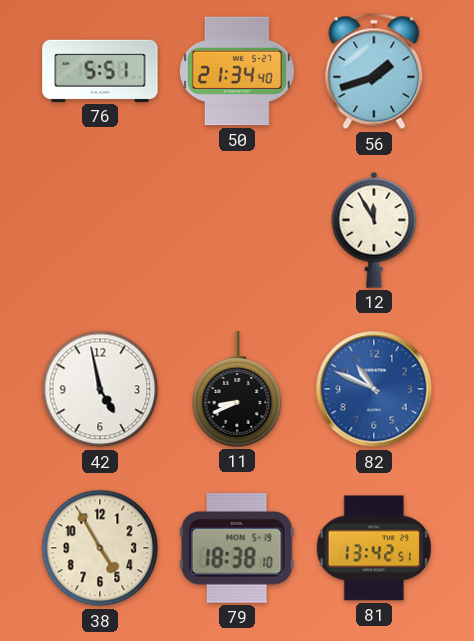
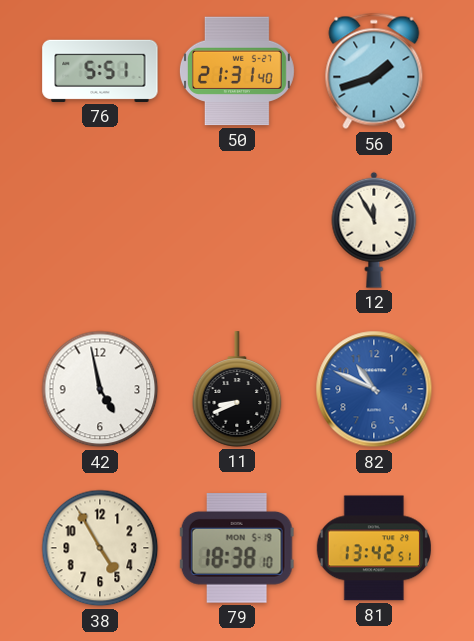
50: 21:34 -> 21:31 (237, 71)
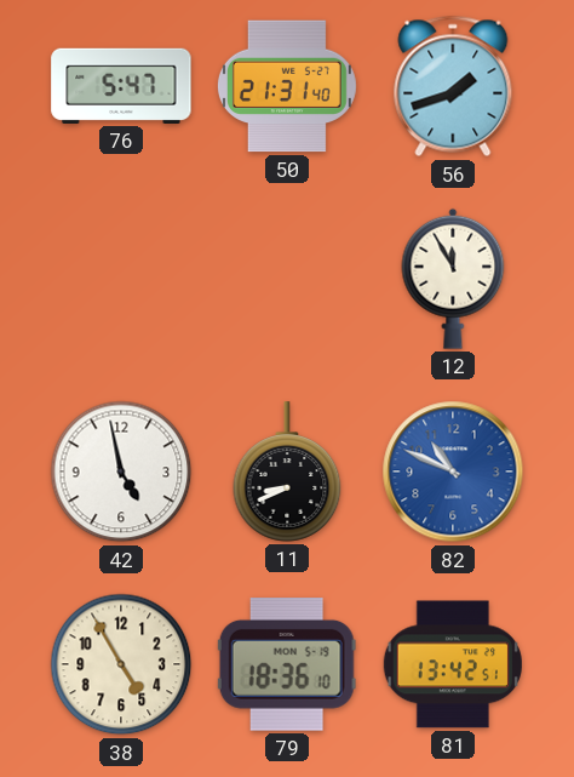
76: 5:51 -> 5:47 (121, 86)
79: 18:38 -> 18:36 (287, 665)
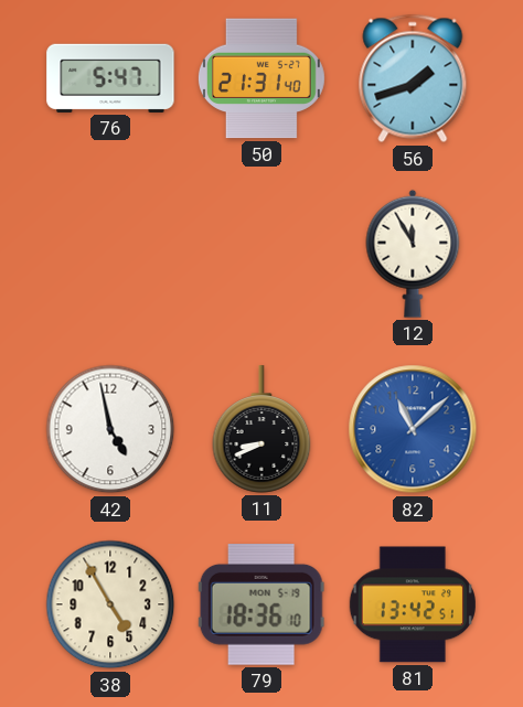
82: 10:49 -> 11:08 (413, 429)
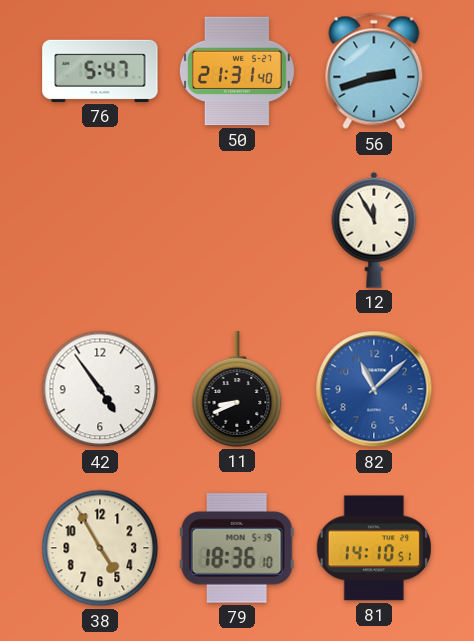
56: 1:42 -> 2:42 (374, 71)
42: 4:58 -> 4:54 (100, 389)
81: 13:42 -> 14:10 (373, 548)
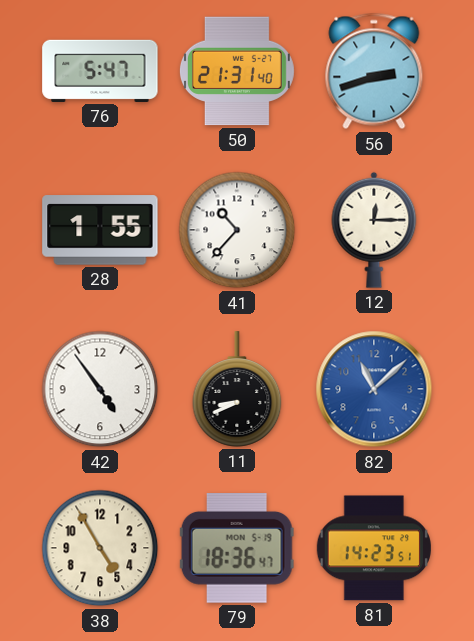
28: none -> 1:55 (100, 230)
41: none -> 10:37 (237, 230)
12: 11:55 -> 12:15 (374, 230)
79: 18:36:10 -> 18:36:47 (237, 549)
81: 14:10 -> 14:23 (373, 548)
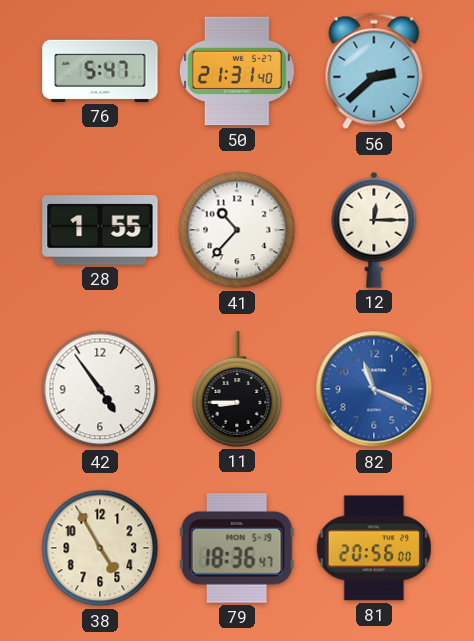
56: 2:42 -> 2:38 (374, 71)
11: 8:41 -> 8:45 (237, 389)
82: 11:08 -> 11:19 (374, 389)
81: 14:23 -> 20:56 (373, 548)
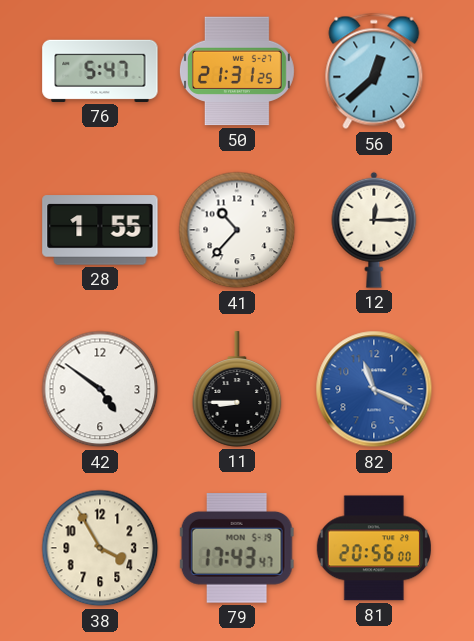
50: 21:31:40 -> 21:31:25 (237, 71)
56: 2:38 -> 12:38 (374, 71)
42: 4:54 -> 4:51 (100, 389)
38: 4:55 -> 3:55 (100, 548)
79: 18:36 -> 17:43 (237, 549)
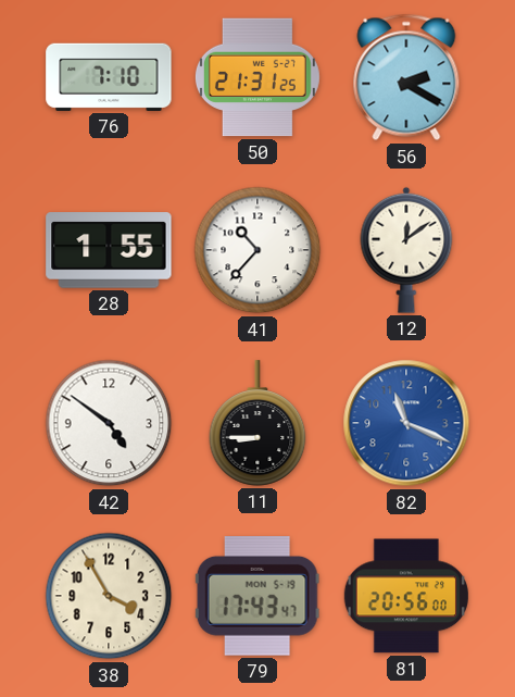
76: 5:47 -> 7:10 (109, 77)
56: 12:38 -> 2:20 (406, 77)
12: 12:15 -> 12:09 (406, 250)
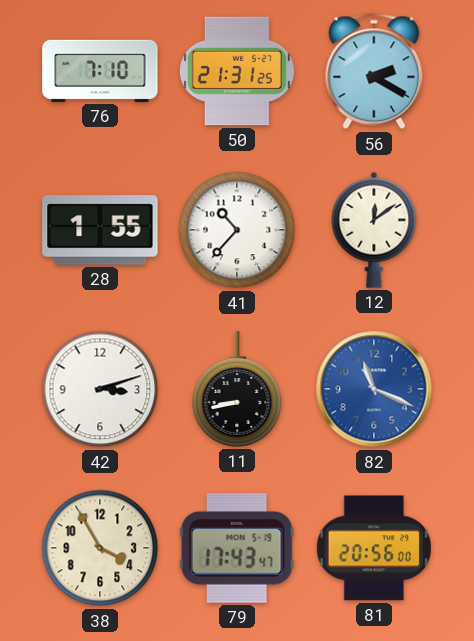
42: 4:51 -> 3:12 (100, 389)
11: 8:45 -> 8:43 (237, 389)
